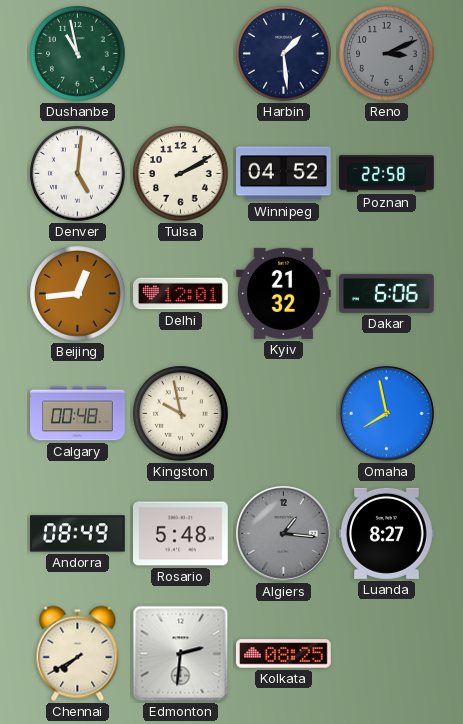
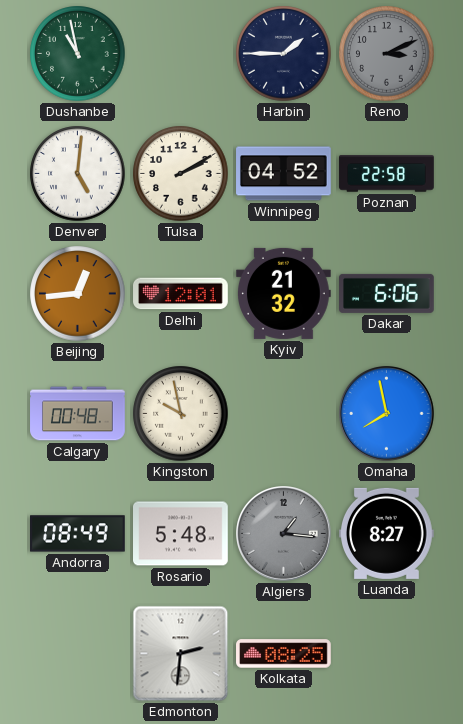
Harbin: 1:29 -> 1:45 (284, 54)
Chennai: 7:40 -> none (78, 654)
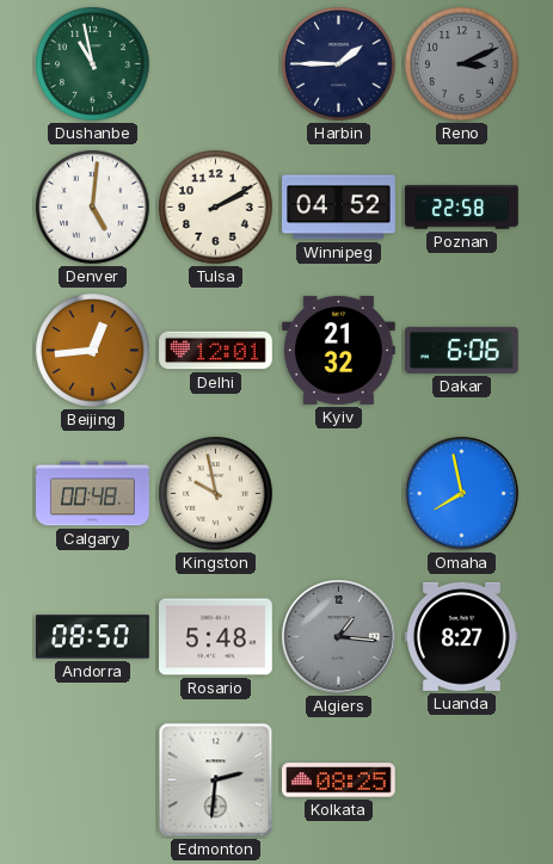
Andorra: 08:49 -> 08:50 (93, 637)
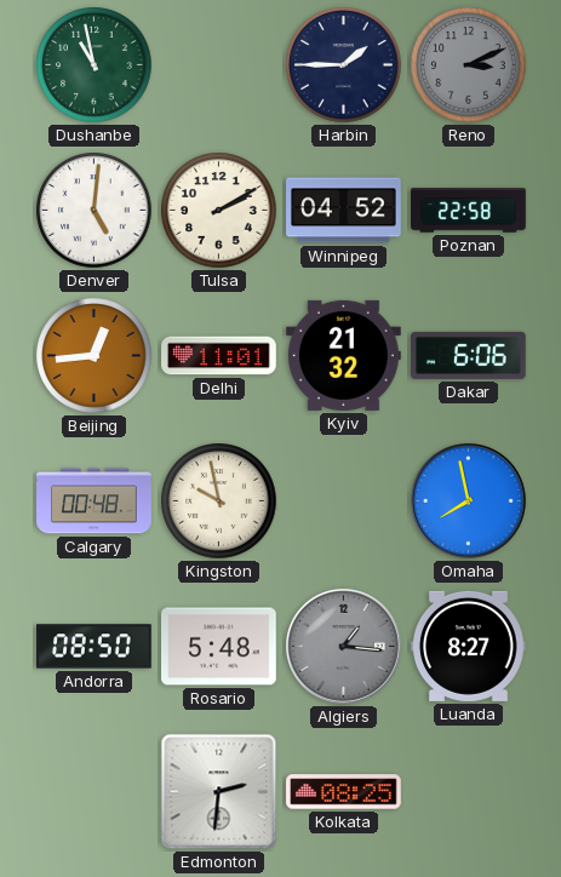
Delhi: 12:01 -> 11:01 (219, 356)
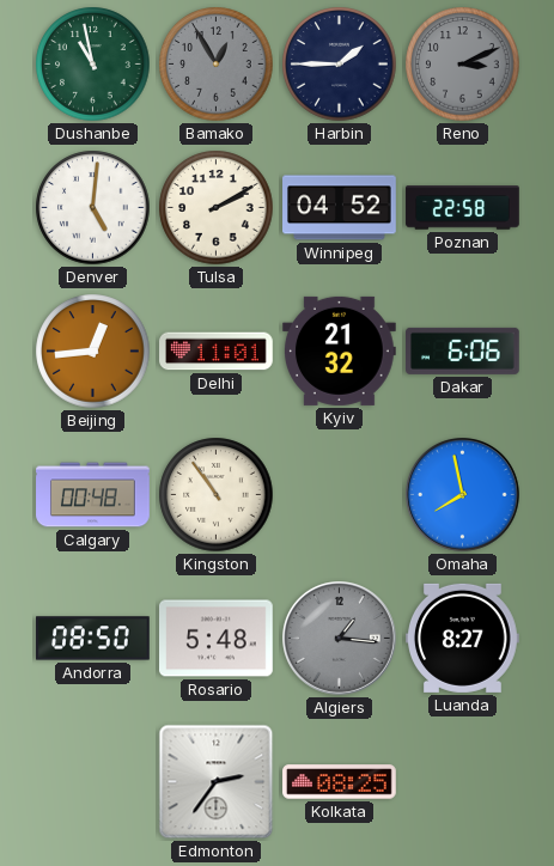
Bamako: none -> 12:55 (217, 65)
Kingston: 9:58 -> 10:54 (217, 495)
Edmonton: 2:31 -> 2:36 (217, 782)
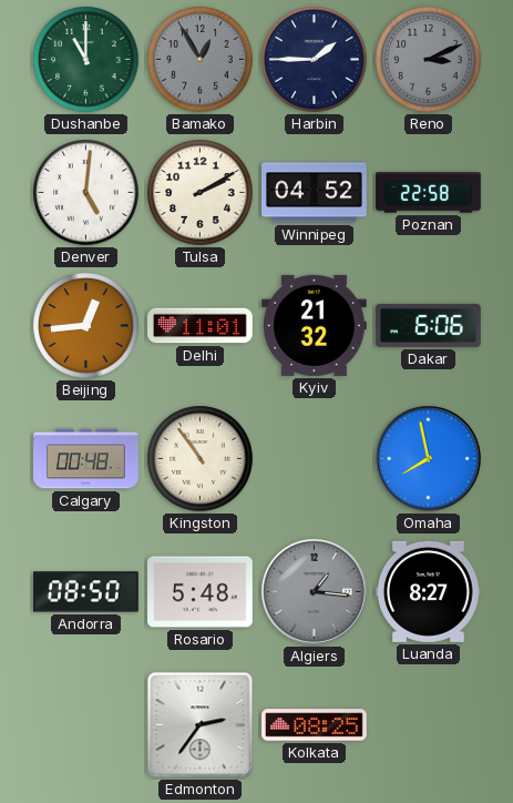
Dushanbe: 10:58 -> 11:00 (86, 60)
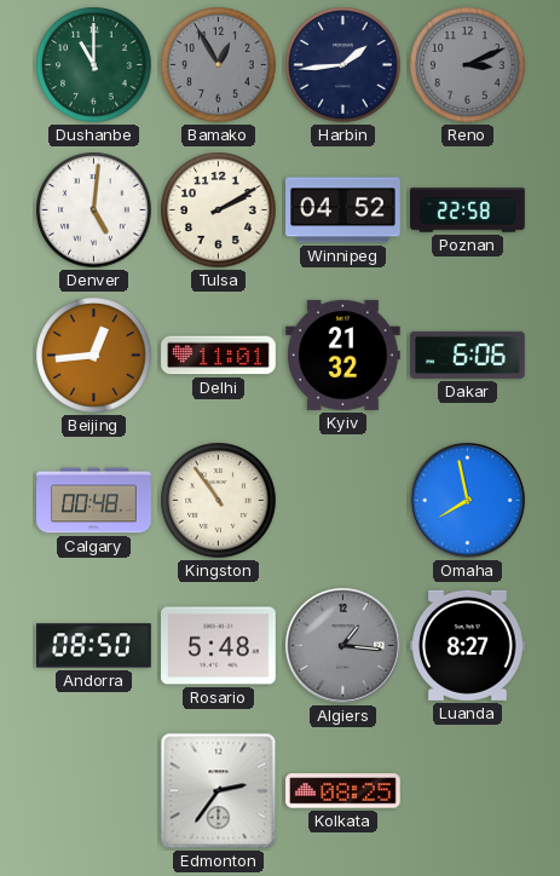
Harbin: 1:45 -> 1:44 (343, 65)
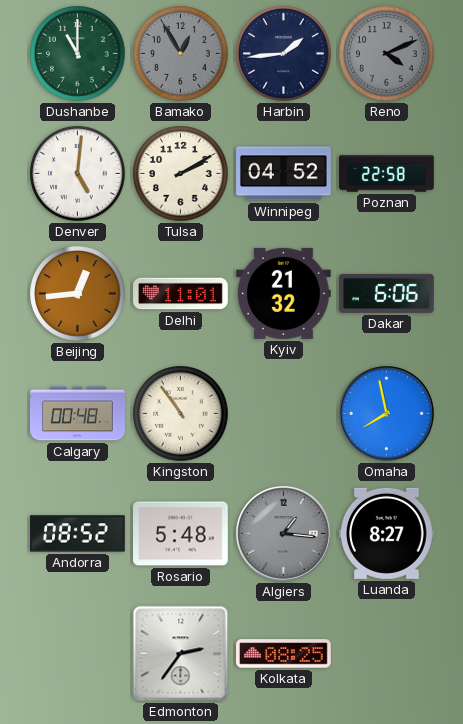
Reno: 3:11 -> 4:11 (387, 54)
Andorra: 08:50 -> 08:52 (78, 534)
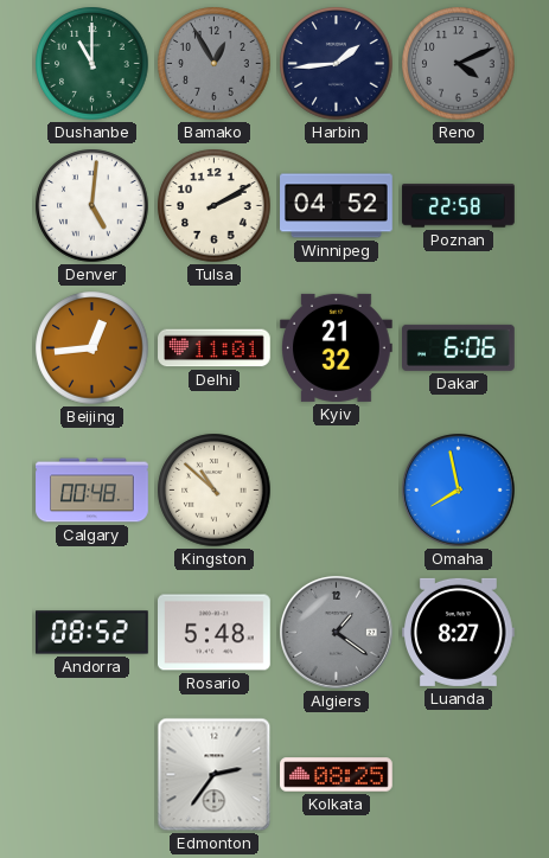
Kingston: 10:54 -> 10:52 (215, 491)
Algiers: 1:16 -> 1:21 (337, 633)
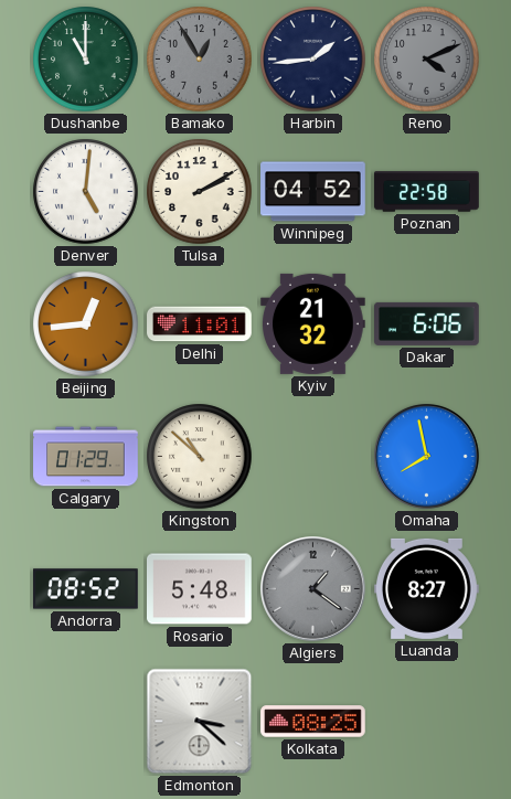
Calgary: 00:48 -> 01:29 (86, 457)
Edmonton: 2:36 -> 3:22 (200, 722)
